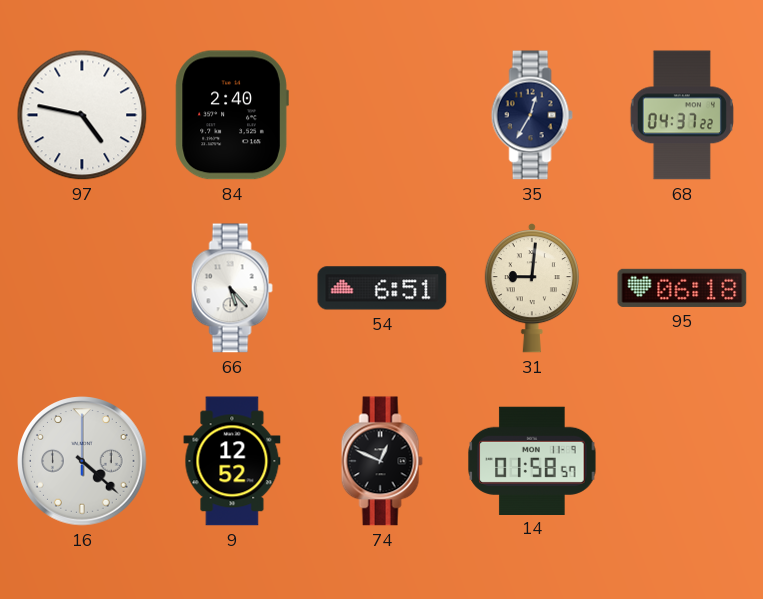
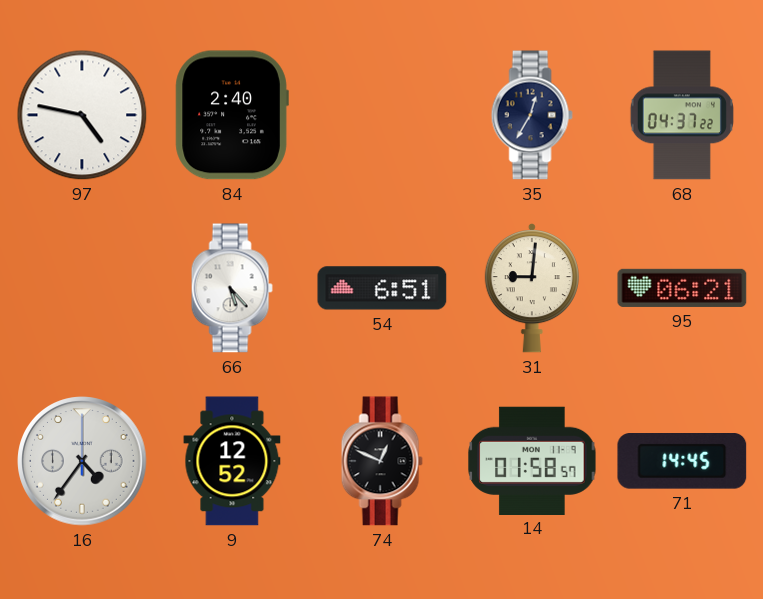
95: 06:18 -> 06:21 (682, 288)
16: 4:22 -> 4:36 (82, 461)
71: none -> 14:45 (682, 462)
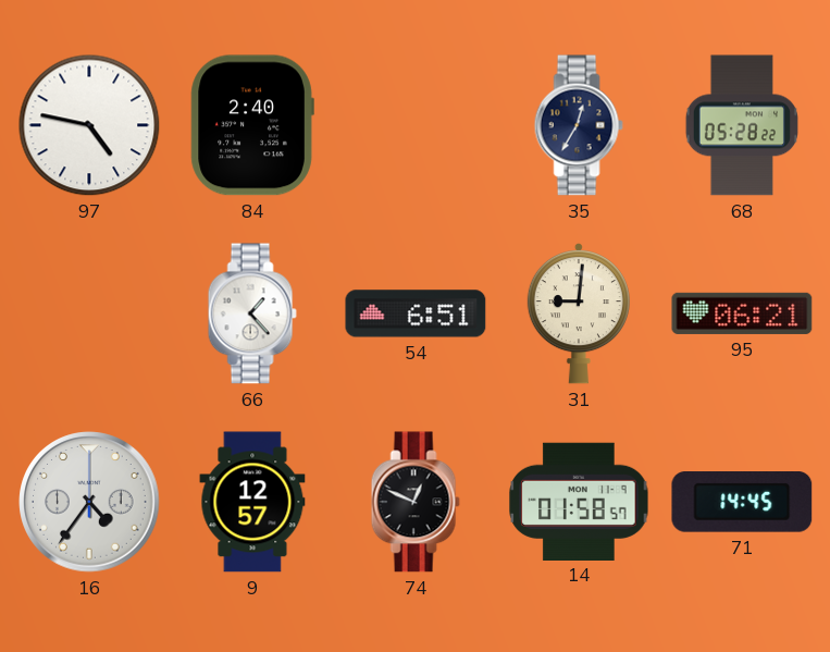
68: 04:37 -> 05:28 (742, 125)
66: 5:23 -> 1:23 (252, 313)
9: 12:52 -> 12:57 (252, 502)
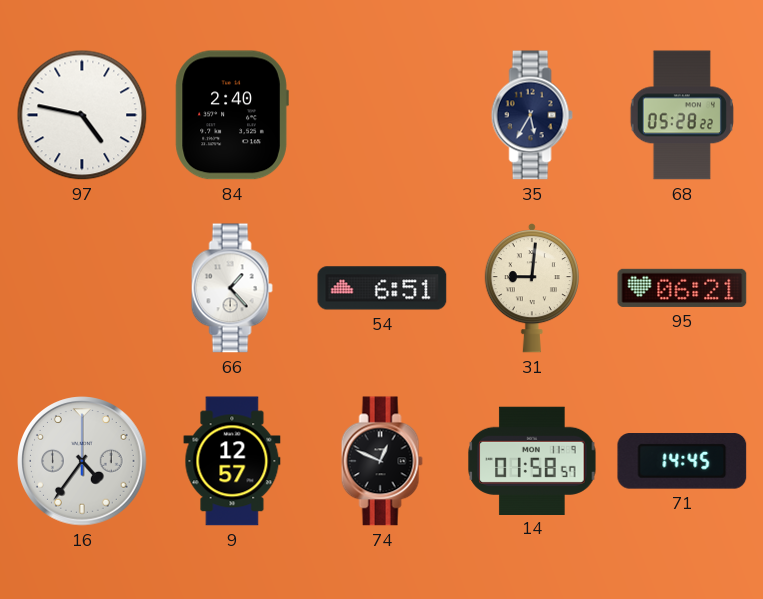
35: 12:35 -> 5:35 (532, 115)
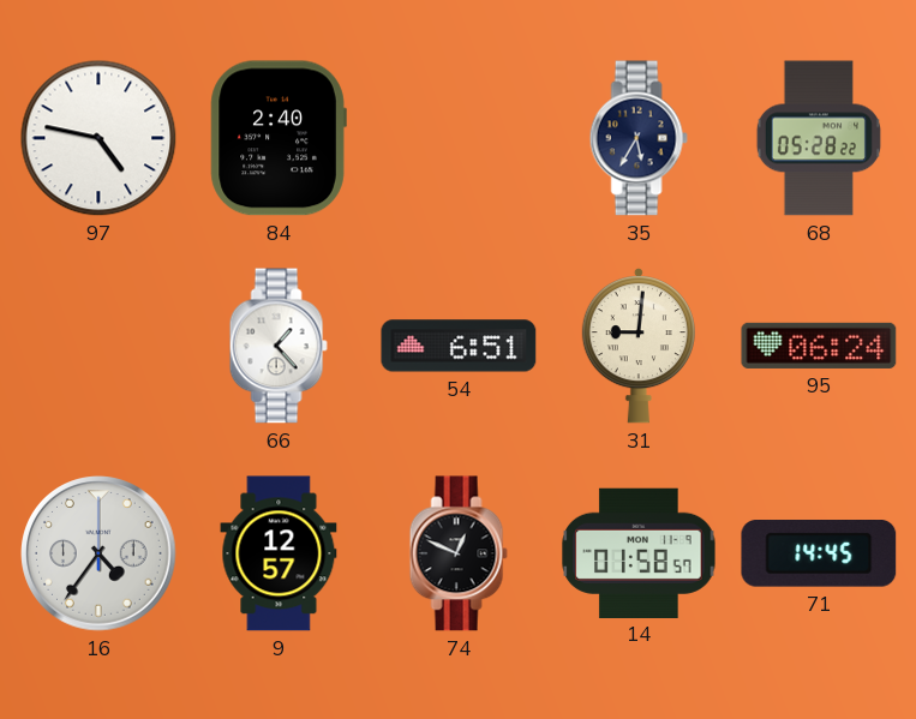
95: 06:21 -> 06:24 (819, 346)
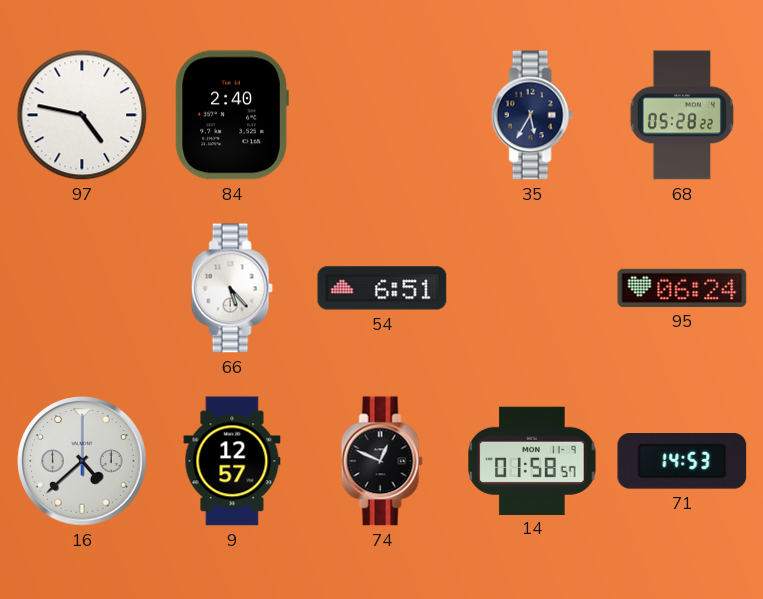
66: 1:23 -> 5:23 (232, 288)
31: 9:01 -> none (639, 346)
16: 4:36 -> 4:38 (82, 461)
71: 14:45 -> 14:53 (682, 462)
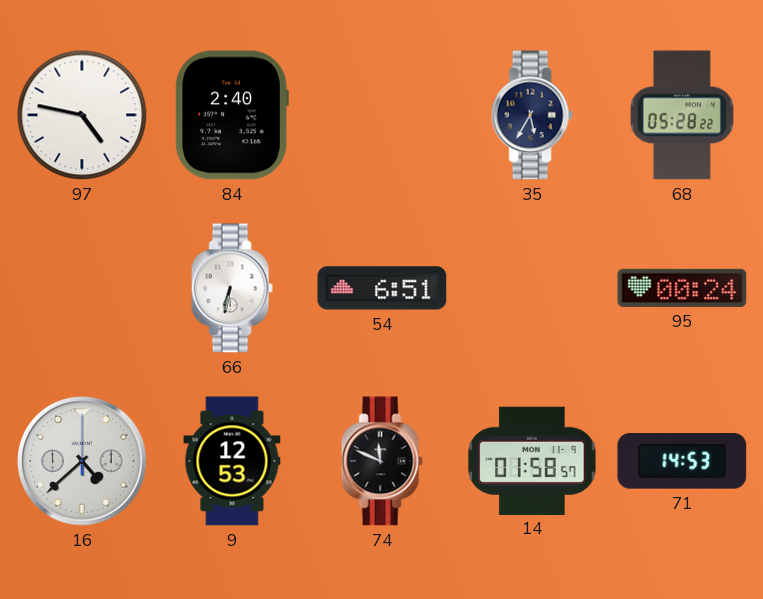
66: 5:23 -> 6:32 (232, 288)
95: 06:24 -> 00:24 (682, 288)
9: 12:57 -> 12:53 (232, 461)
74: 12:49 -> 11:49 (382, 461)
